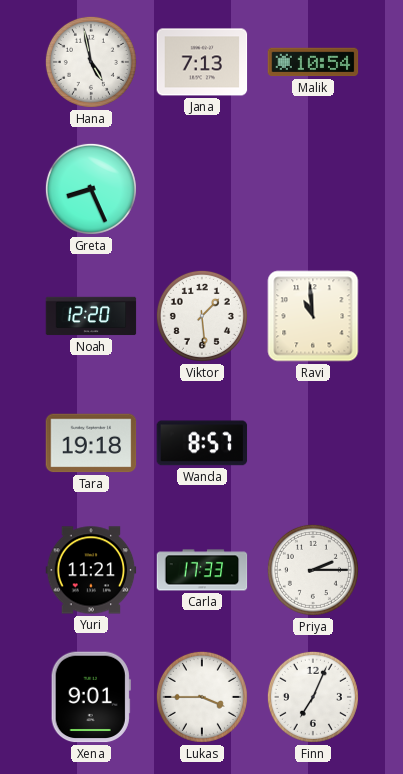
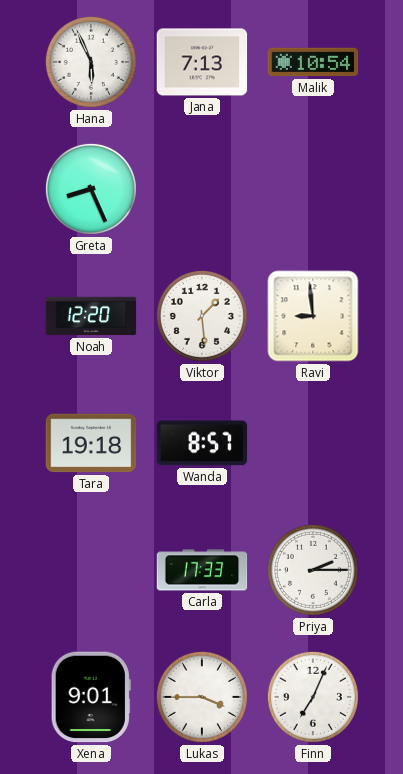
Hana: 4:58 -> 5:56 (91, 62)
Ravi: 10:59 -> 8:59 (313, 316)
Yuri: 11:21 -> none (91, 570)
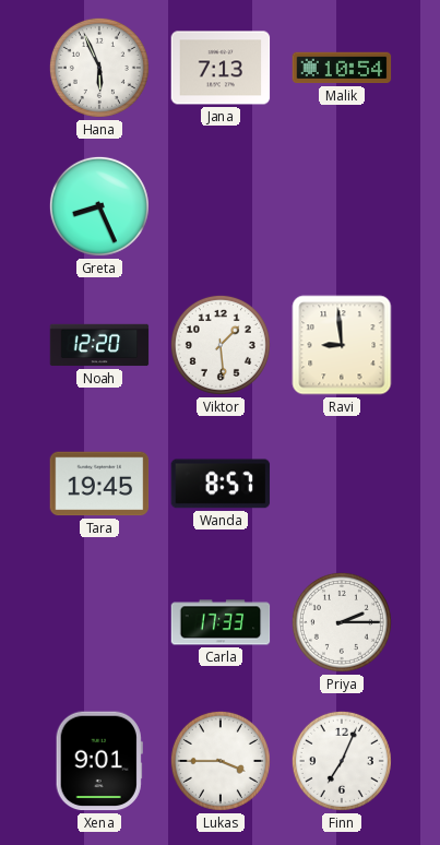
Tara: 19:18 -> 19:45 (99, 484)
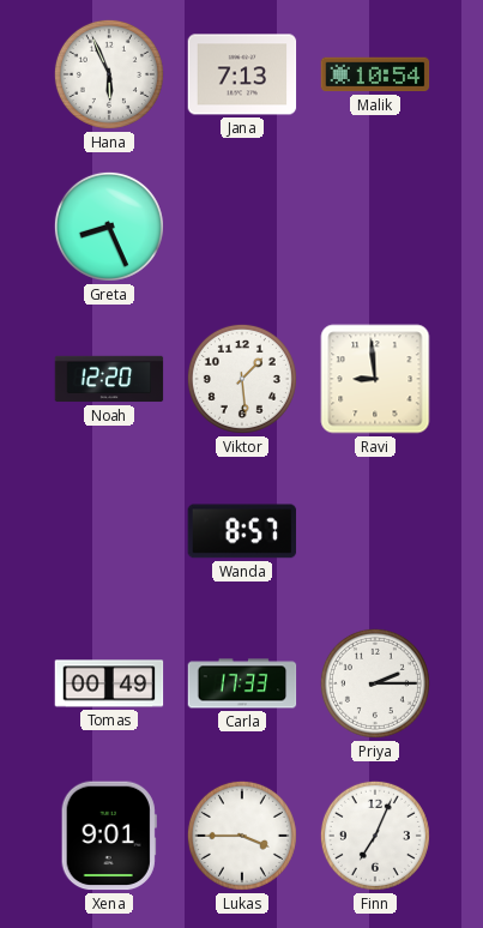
Tara: 19:45 -> none (99, 484)
Tomas: none -> 00:49 (109, 683)
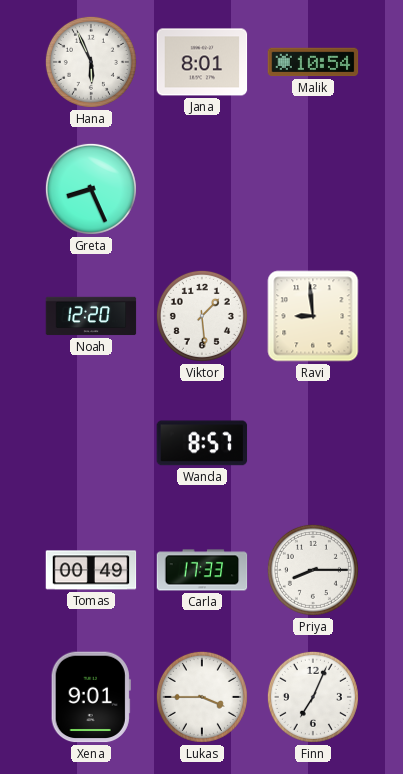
Jana: 7:13 -> 8:01 (202, 62)
Priya: 2:15 -> 8:15 (313, 570)
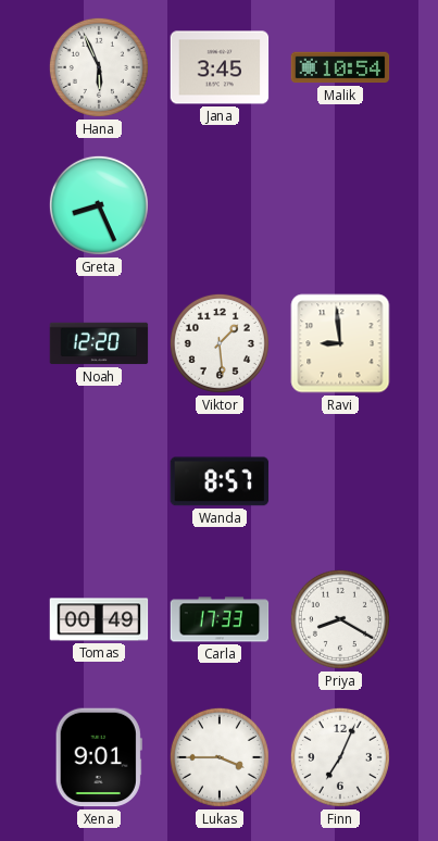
Jana: 8:01 -> 3:45 (220, 67)
Priya: 8:15 -> 8:20 (340, 619)
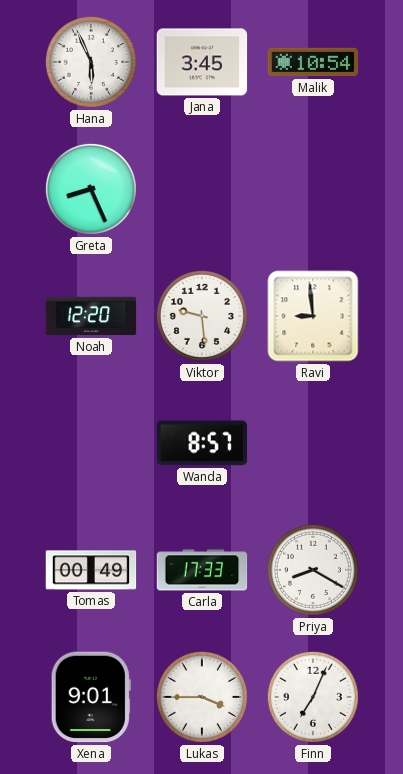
Viktor: 1:29 -> 9:29 (202, 316)
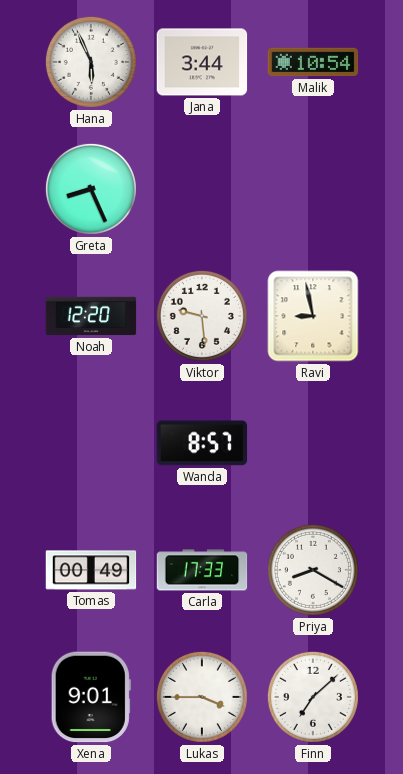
Jana: 3:45 -> 3:44 (202, 62)
Ravi: 8:59 -> 8:58 (313, 316)
Finn: 7:04 -> 7:08 (313, 697)
